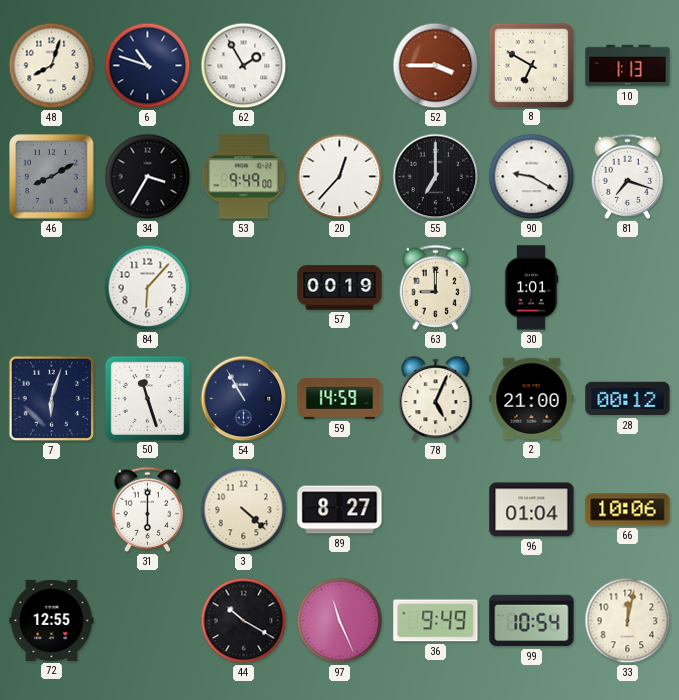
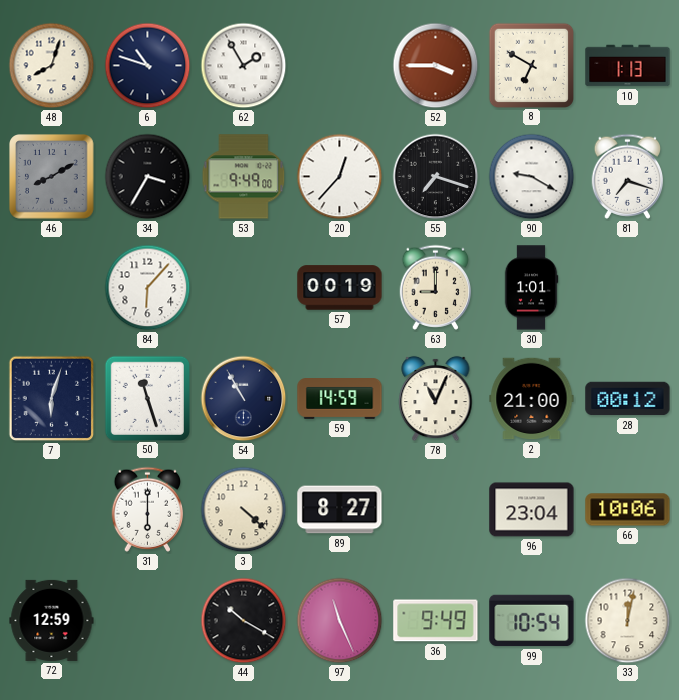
55: 7:00 -> 7:18 (436, 177)
78: 5:04 -> 11:04 (436, 399)
96: 01:04 -> 23:04 (532, 510)
72: 12:55 -> 12:59 (52, 620)
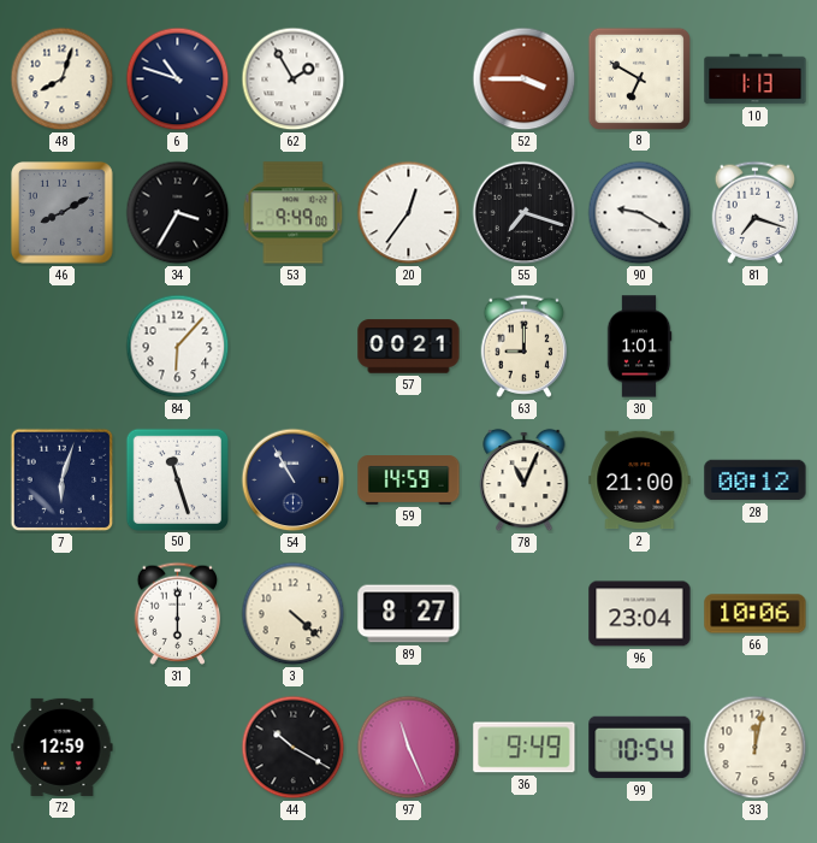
20: 12:37 -> 12:36 (409, 213)
57: 00:19 -> 00:21 (409, 347)
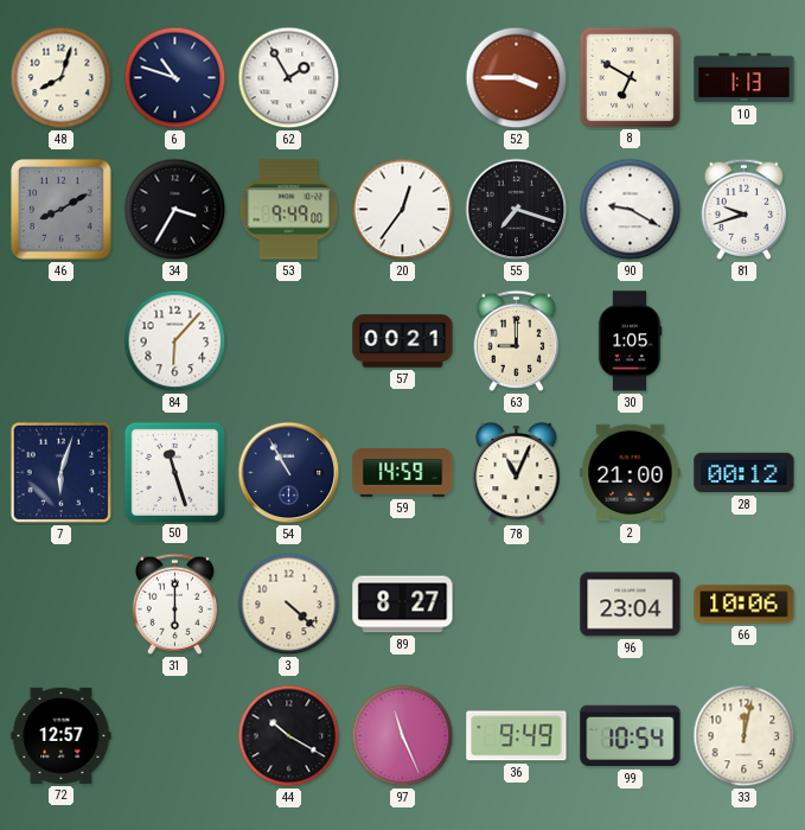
81: 7:18 -> 9:42 (745, 209)
30: 1:01 -> 1:05 (630, 341)
72: 12:59 -> 12:57 (62, 735)
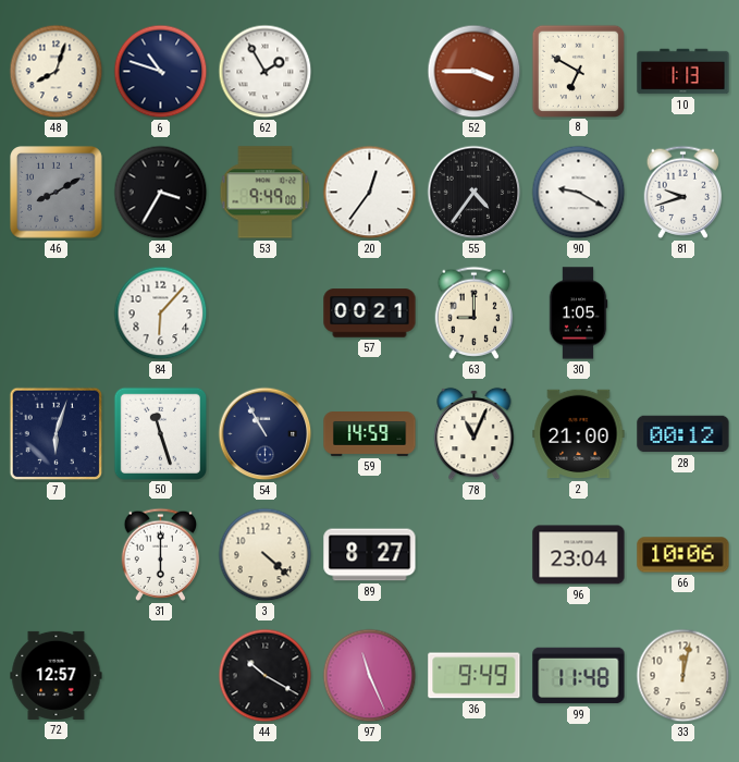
55: 7:18 -> 4:36 (475, 193)
99: 10:54 -> 11:48 (579, 676)
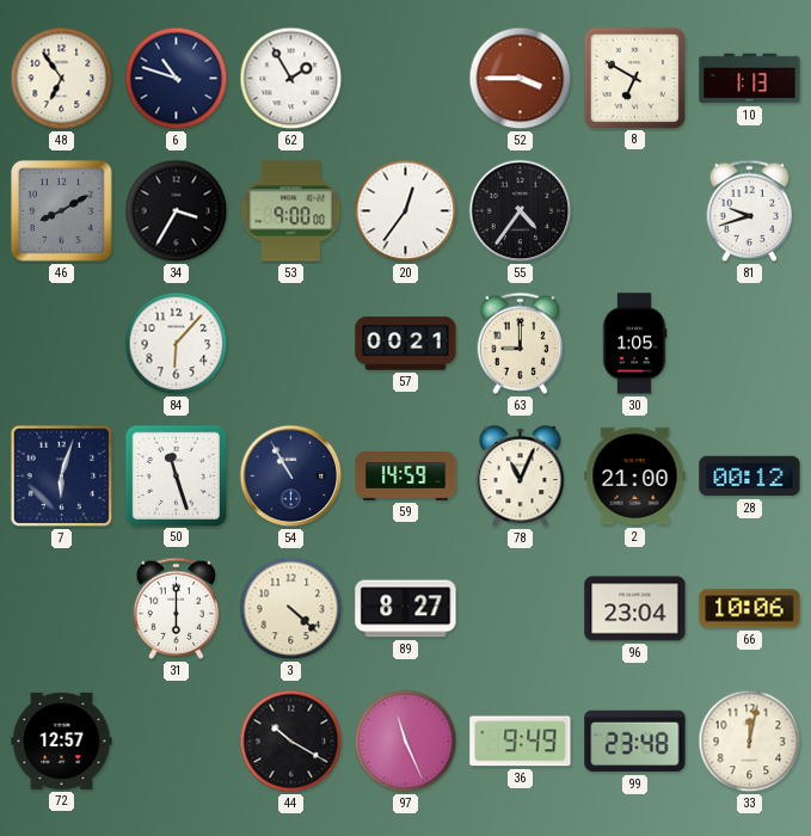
48: 8:03 -> 6:54 (62, 79)
53: 9:49 -> 9:00 (291, 211)
90: 9:20 -> none (579, 193)
99: 11:48 -> 23:48 (635, 742)
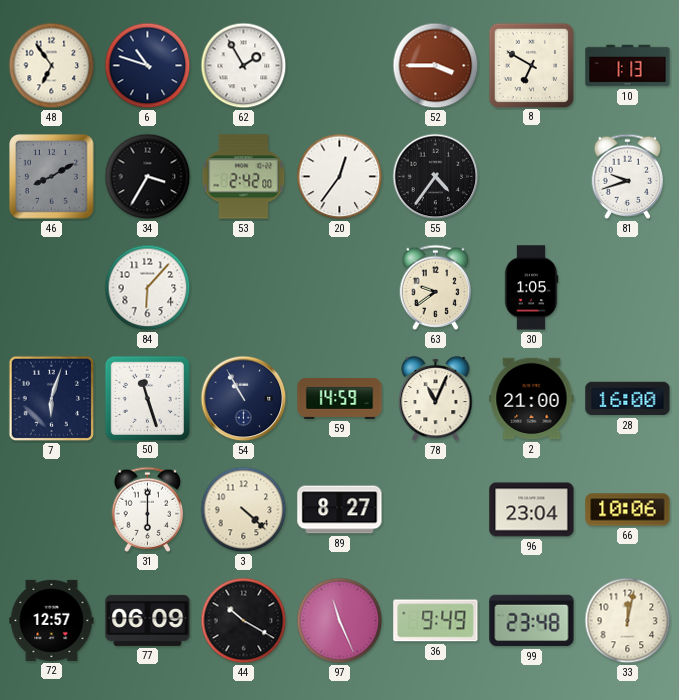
53: 9:00 -> 2:42 (244, 177)
57: 00:21 -> none (406, 344)
63: 9:00 -> 9:39 (436, 287)
28: 00:12 -> 16:00 (628, 399)
77: none -> 06:09 (148, 620)
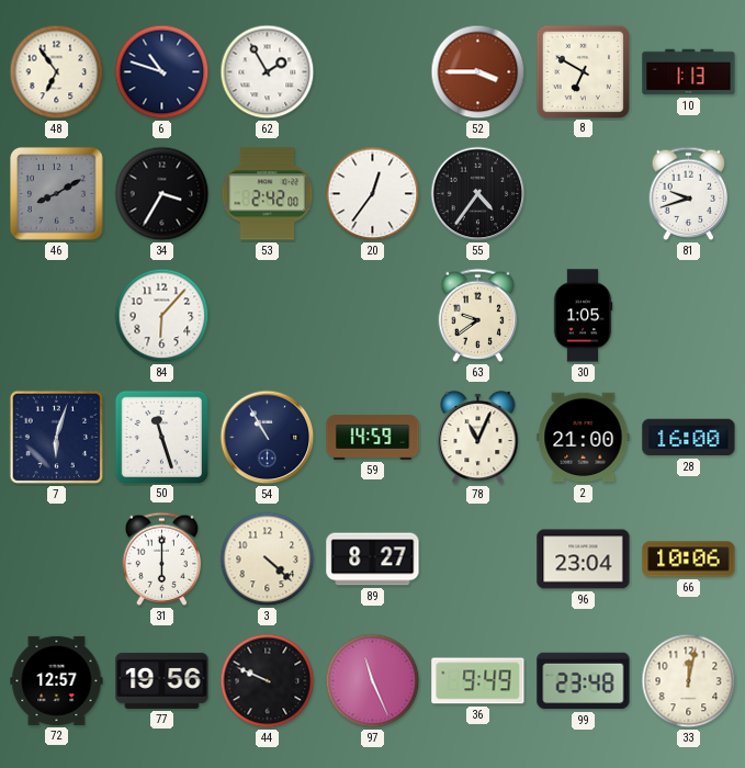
77: 06:09 -> 19:56 (162, 680)
44: 10:20 -> 9:49 (268, 681)
